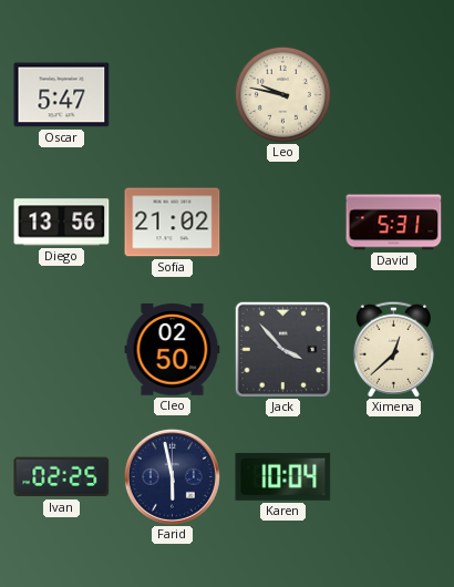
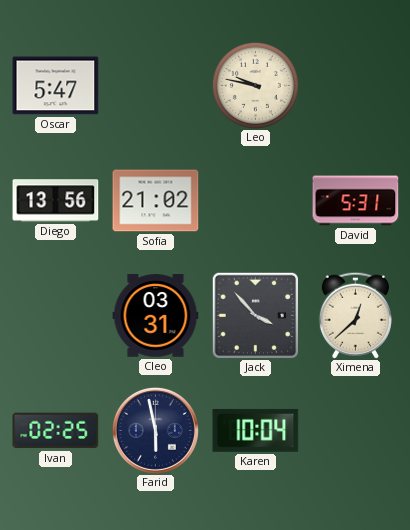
Cleo: 02:50 -> 03:31 (156, 316)
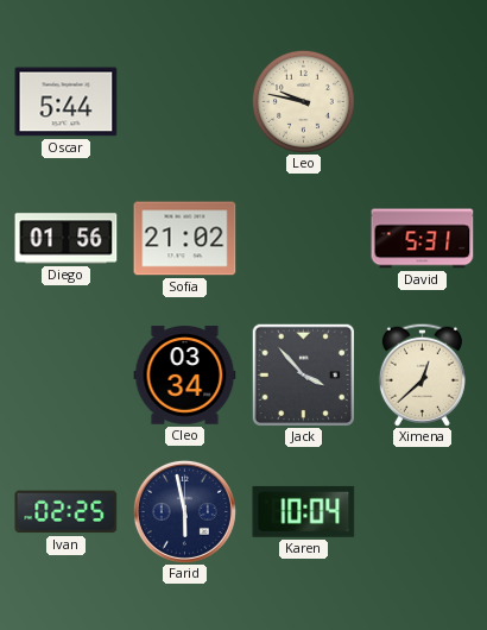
Oscar: 5:47 -> 5:44 (67, 102)
Diego: 13:56 -> 01:56 (67, 239)
Cleo: 03:31 -> 03:34 (185, 376)
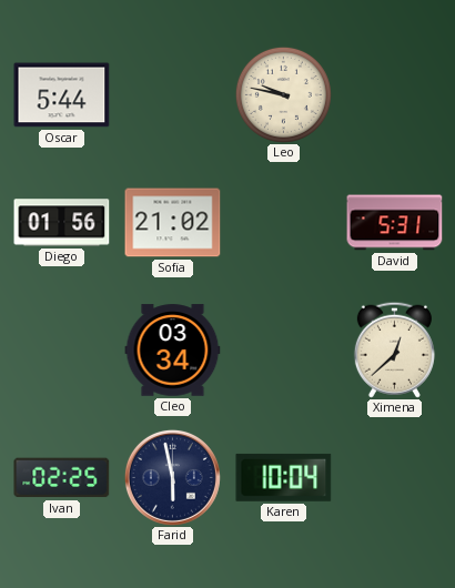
Jack: 3:53 -> none (303, 374)
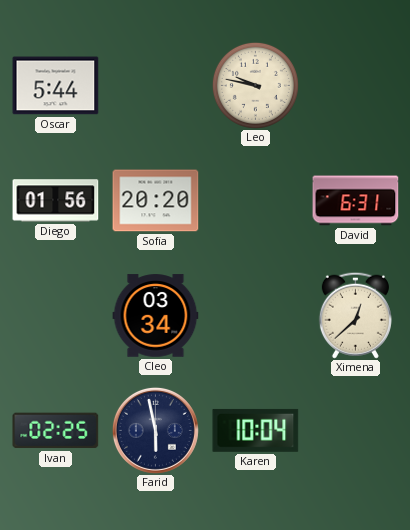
Sofia: 21:02 -> 20:20 (156, 201)
David: 5:31 -> 6:31 (356, 201)
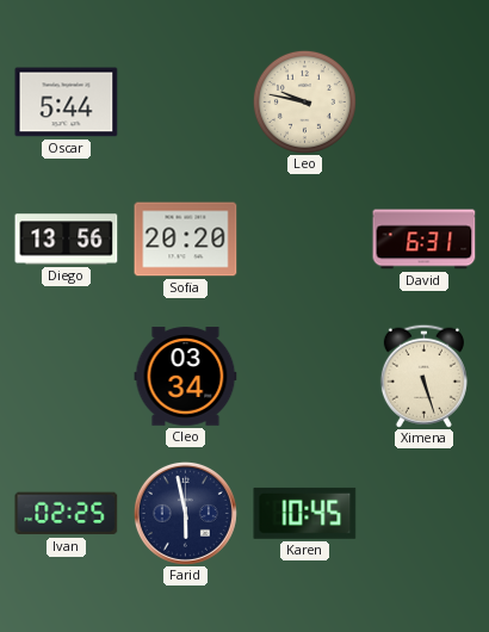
Diego: 01:56 -> 13:56 (67, 240)
Ximena: 12:38 -> 5:27 (423, 376)
Karen: 10:04 -> 10:45 (305, 513)
